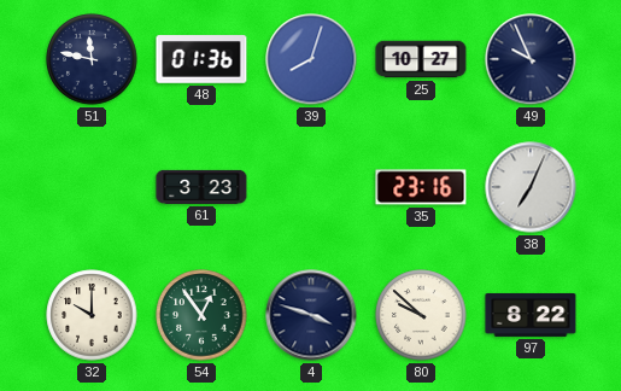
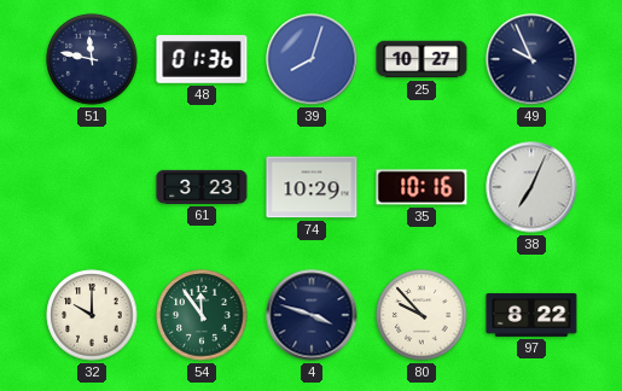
74: none -> 10:29 (312, 187)
35: 23:16 -> 10:16 (422, 187)
54: 12:54 -> 11:54 (202, 315)
80: 9:52 -> 9:53 (422, 315)
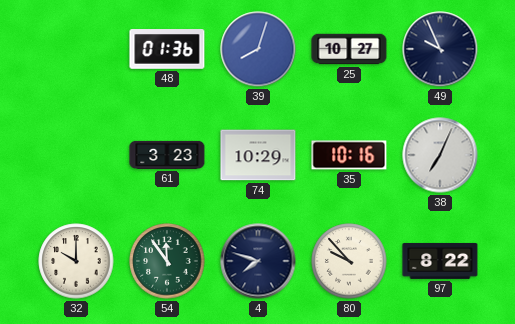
51: 11:47 -> none (92, 59)
4: 3:48 -> 7:48 (258, 261)
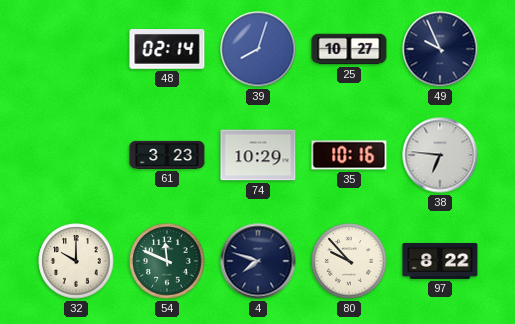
48: 01:36 -> 02:14 (167, 49)
38: 7:04 -> 6:46 (440, 155)
54: 11:54 -> 11:49 (167, 261)
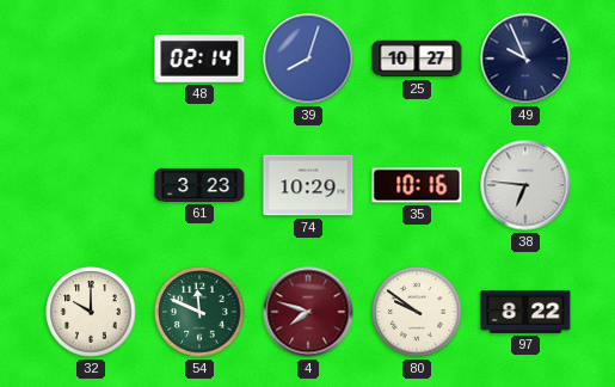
4 dial: navy -> burgundy (308, 312)
80: 9:53 -> 9:51 (417, 312)
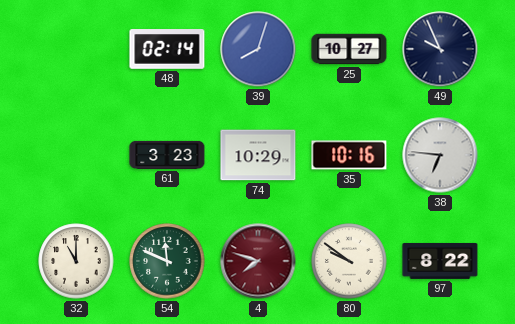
32: 10:00 -> 11:00 (76, 261)
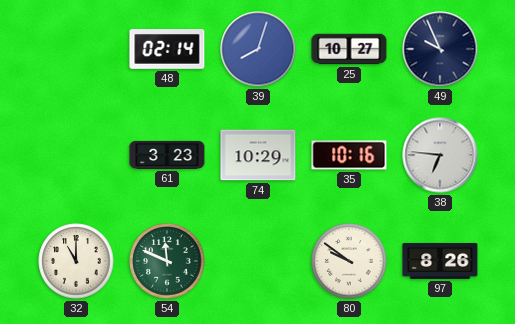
4: 7:48 -> none (258, 261)
97: 8:22 -> 8:26 (440, 261)
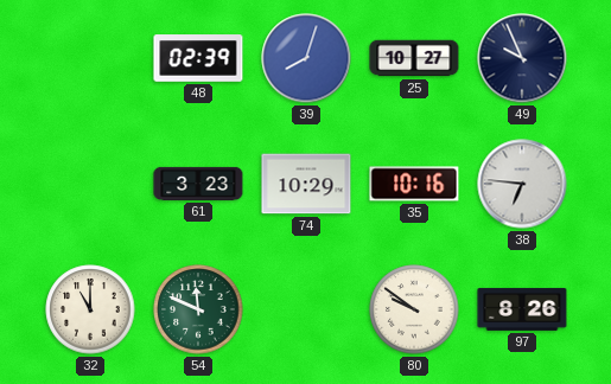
48: 02:14 -> 02:39 (198, 58)
